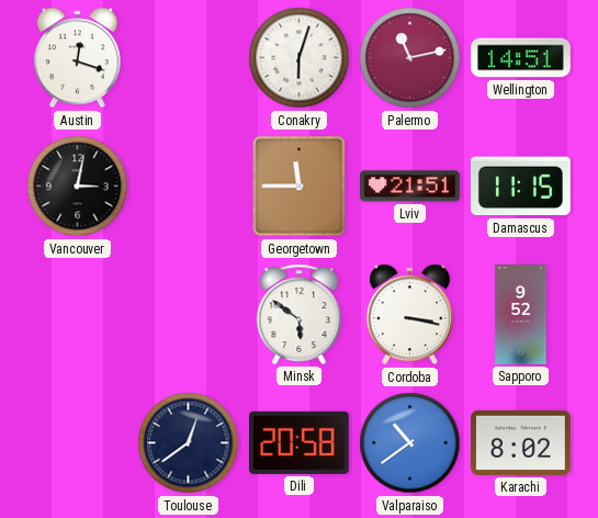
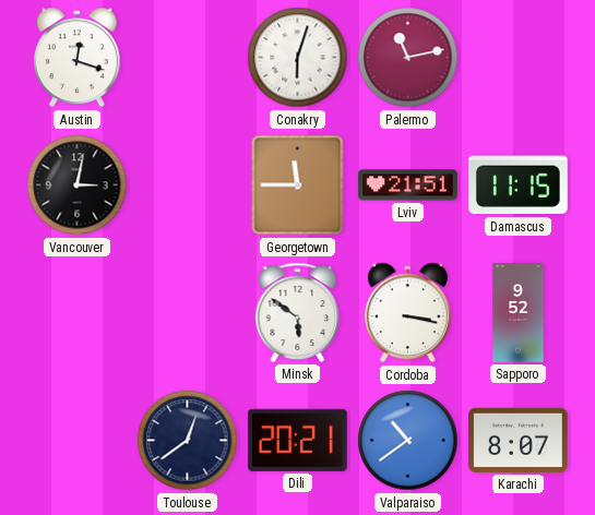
Wellington: 14:51 -> none (521, 58)
Dili: 20:58 -> 20:21 (298, 440)
Karachi: 8:02 -> 8:07 (519, 440)
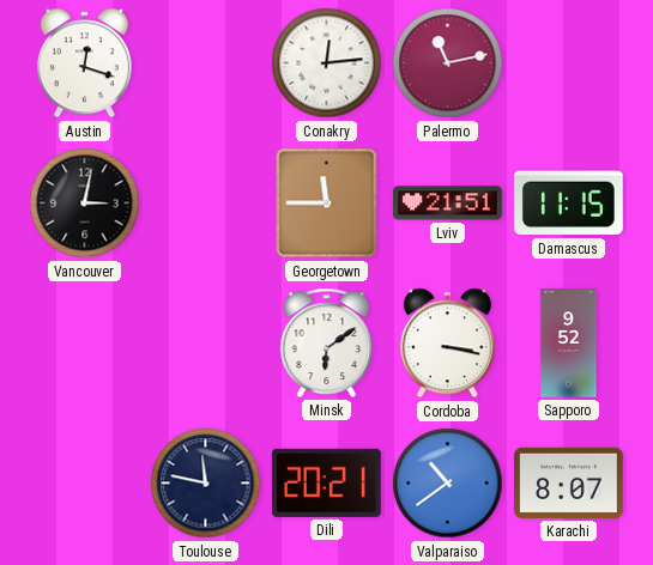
Conakry: 6:03 -> 12:14 (327, 63)
Minsk: 5:51 -> 6:09 (327, 342)
Toulouse: 12:39 -> 11:47 (206, 484)
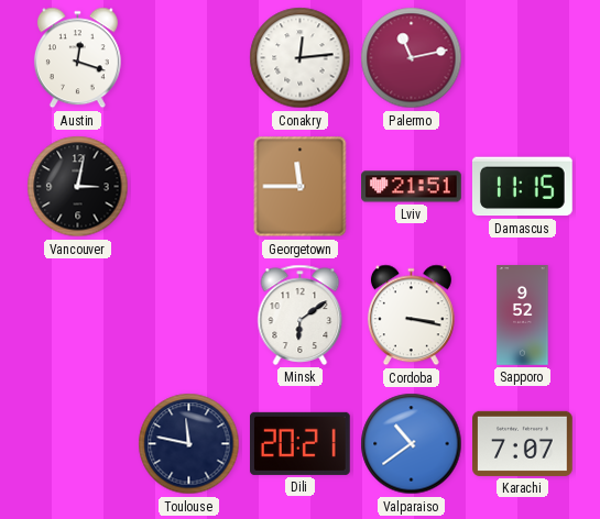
Karachi: 8:07 -> 7:07 (523, 443)
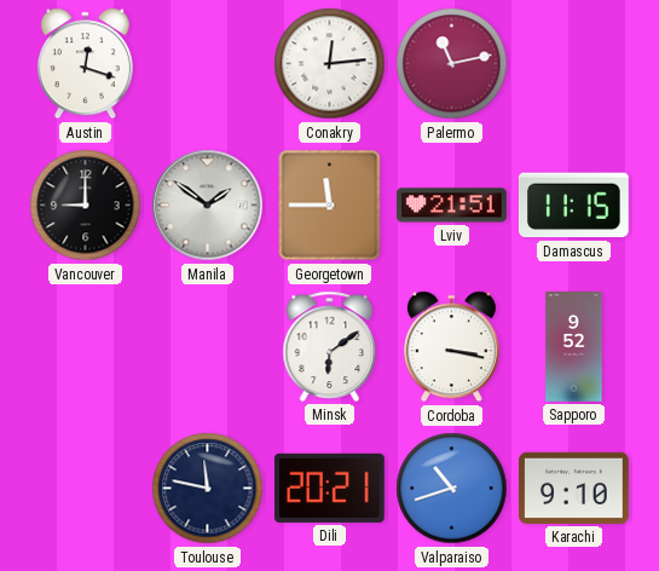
Vancouver: 3:02 -> 9:00 (86, 206)
Manila: none -> 1:51 (208, 206)
Valparaiso: 10:39 -> 10:42 (452, 489)
Karachi: 7:07 -> 9:10 (574, 488)
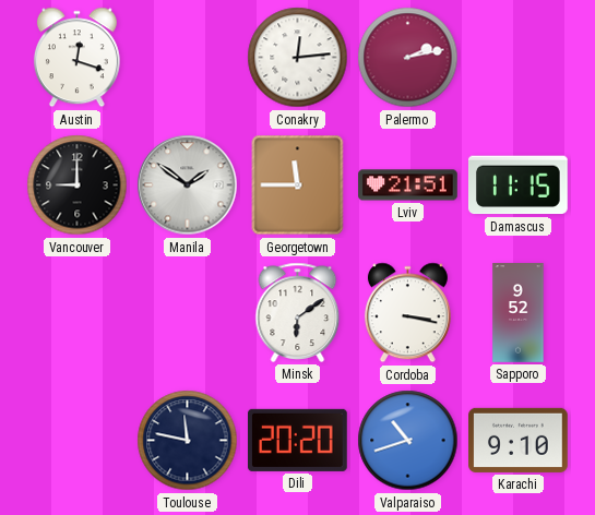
Palermo: 11:13 -> 2:13 (408, 58)
Dili: 20:21 -> 20:20 (298, 440)
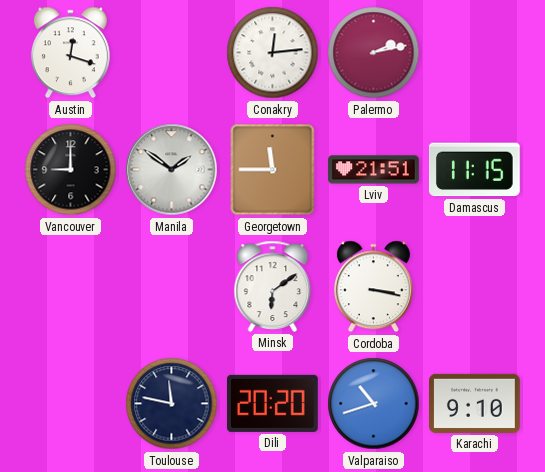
Sapporo: 9:52 -> none (519, 313)
